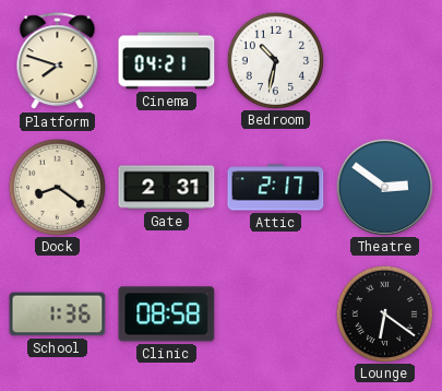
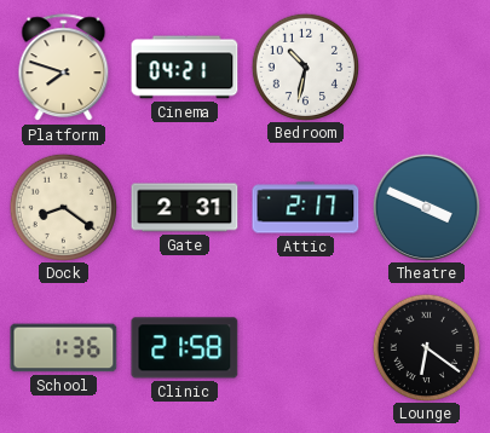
Theatre: 2:51 -> 3:49 (426, 207)
Clinic: 08:58 -> 21:58 (185, 348)
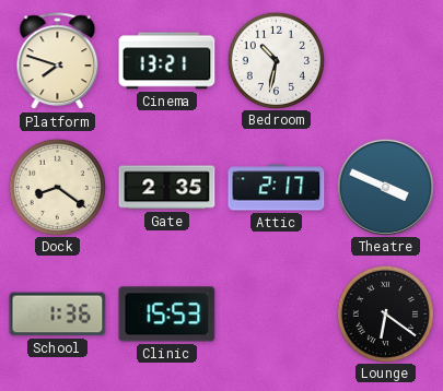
Cinema: 04:21 -> 13:21 (167, 61)
Gate: 2:31 -> 2:35 (167, 188)
Clinic: 21:58 -> 15:53 (167, 315)
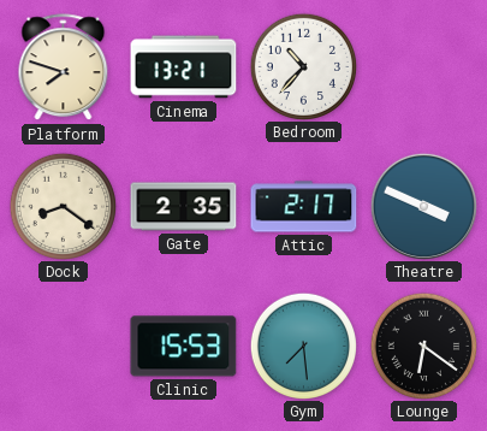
Bedroom: 10:32 -> 10:37 (303, 66)
School: 1:36 -> none (58, 315)
Gym: none -> 7:29 (303, 346)
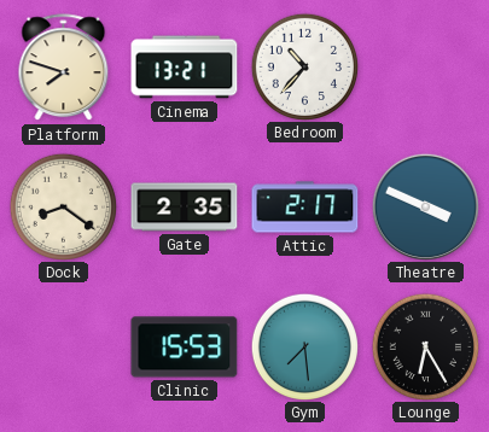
Lounge: 6:21 -> 6:25 (425, 346)
